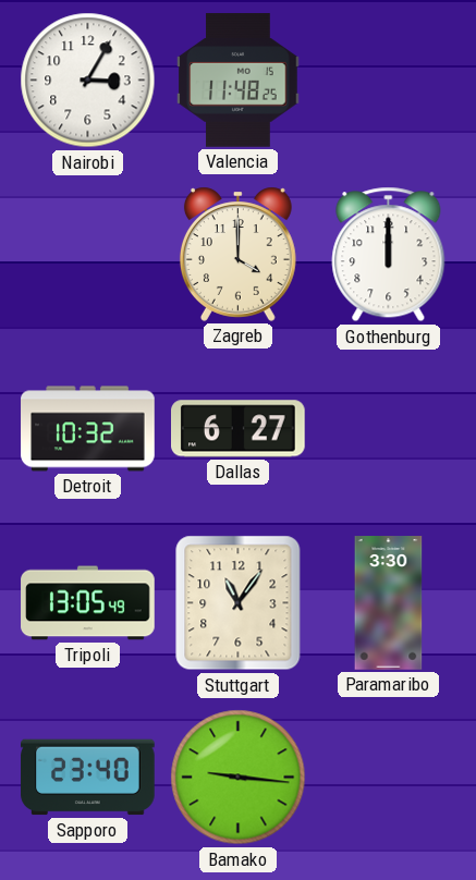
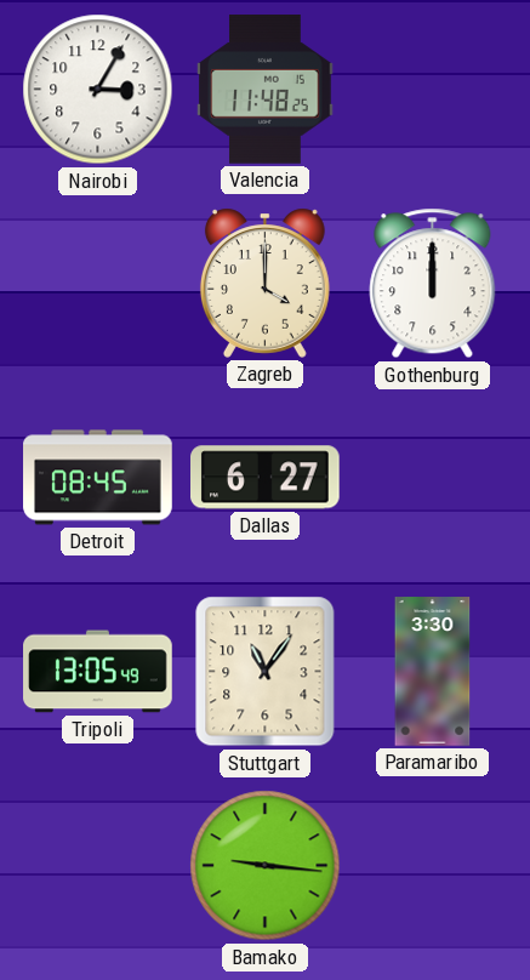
Detroit: 10:32 -> 08:45 (98, 478)
Sapporo: 23:40 -> none (88, 778)
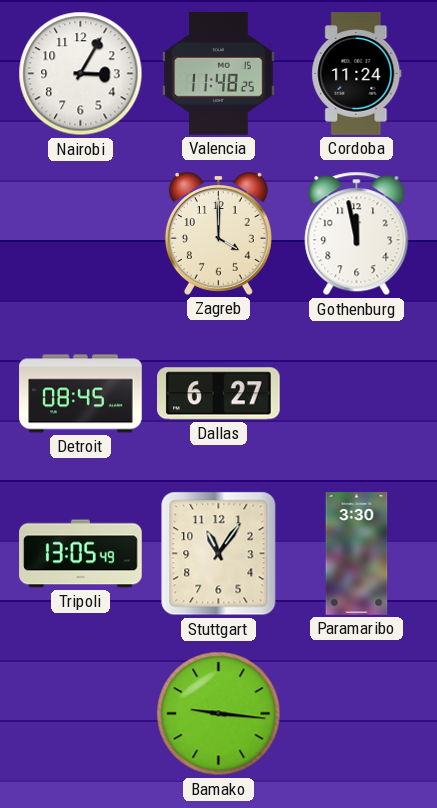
Cordoba: none -> 11:24 (357, 74)
Gothenburg: 12:00 -> 11:58 (357, 234)
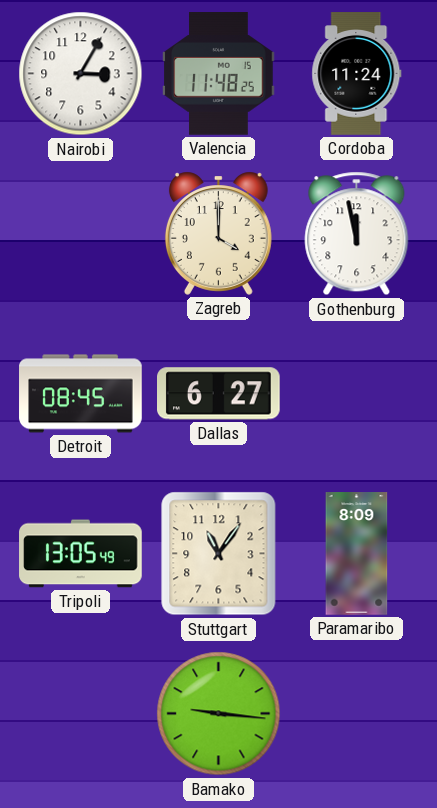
Paramaribo: 3:30 -> 8:09 (357, 554)
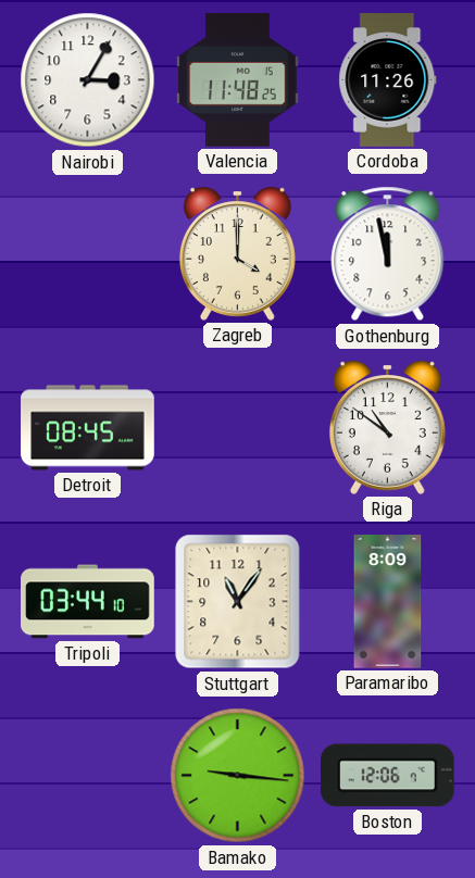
Cordoba: 11:24 -> 11:26 (388, 80)
Dallas: 6:27 -> none (219, 394)
Riga: none -> 10:51 (387, 427)
Tripoli: 13:05 -> 03:44 (88, 602)
Boston: none -> 12:06 (387, 776)
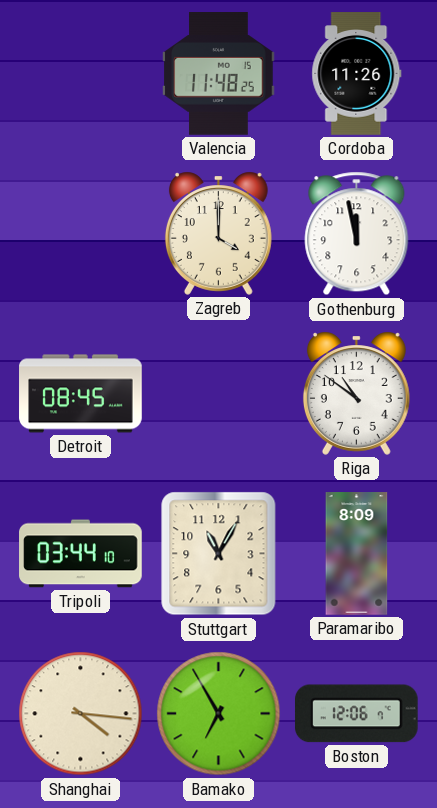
Nairobi: 3:05 -> none (88, 80)
Stuttgart: 11:06 -> 11:05 (219, 554)
Shanghai: none -> 4:16 (81, 714)
Bamako: 9:16 -> 6:55 (219, 714)
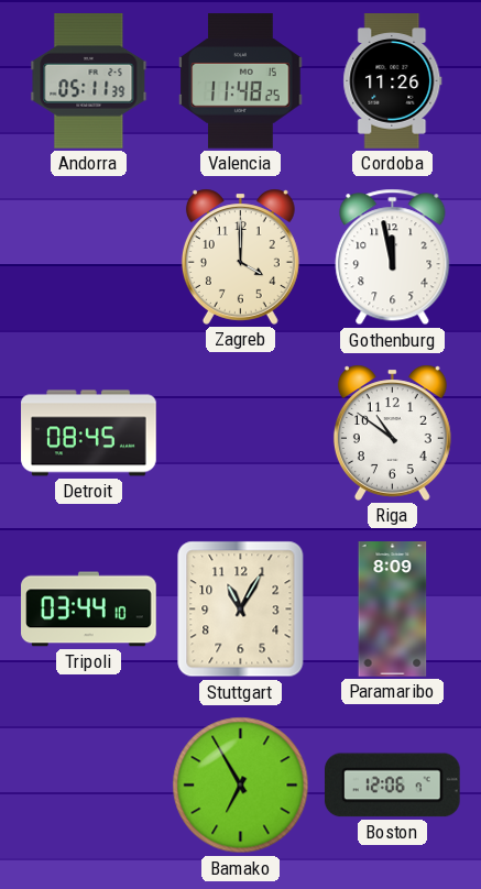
Andorra: none -> 05:11 (89, 81)
Shanghai: 4:16 -> none (81, 714)
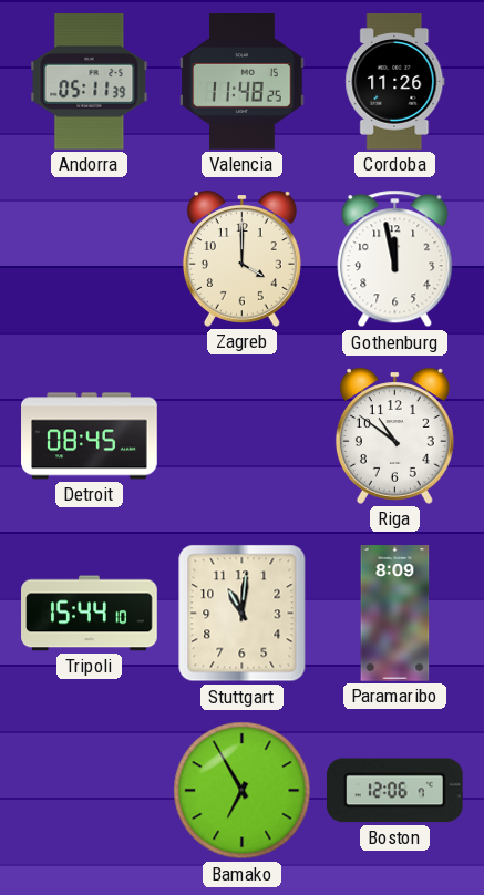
Tripoli: 03:44 -> 15:44 (90, 614)
Stuttgart: 11:05 -> 11:01 (243, 614)
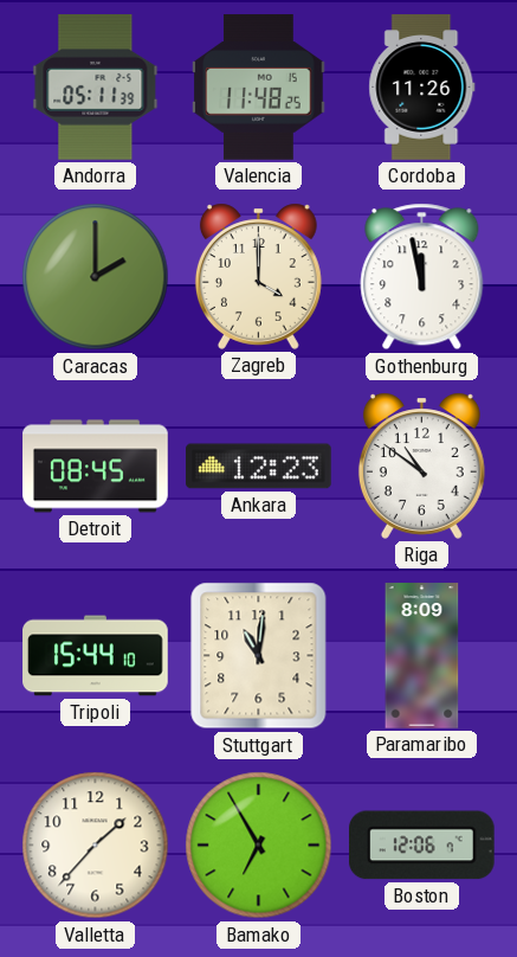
Caracas: none -> 2:00 (96, 277)
Ankara: none -> 12:23 (259, 467)
Valletta: none -> 1:37 (96, 846)
